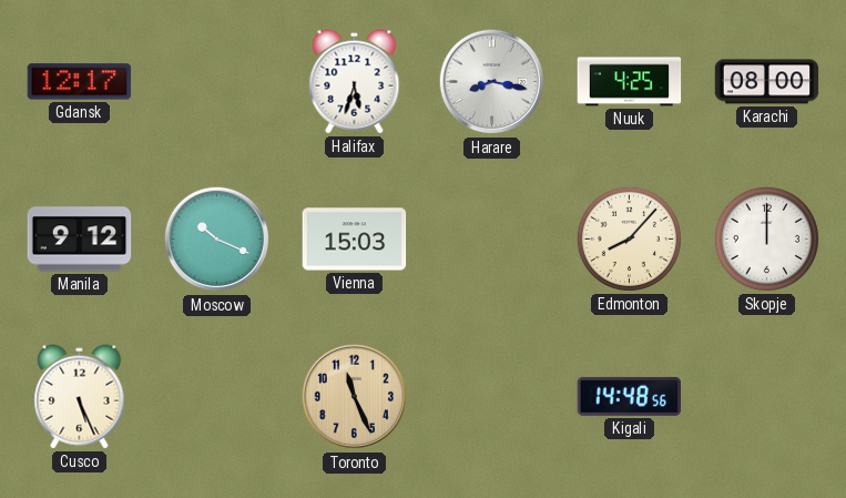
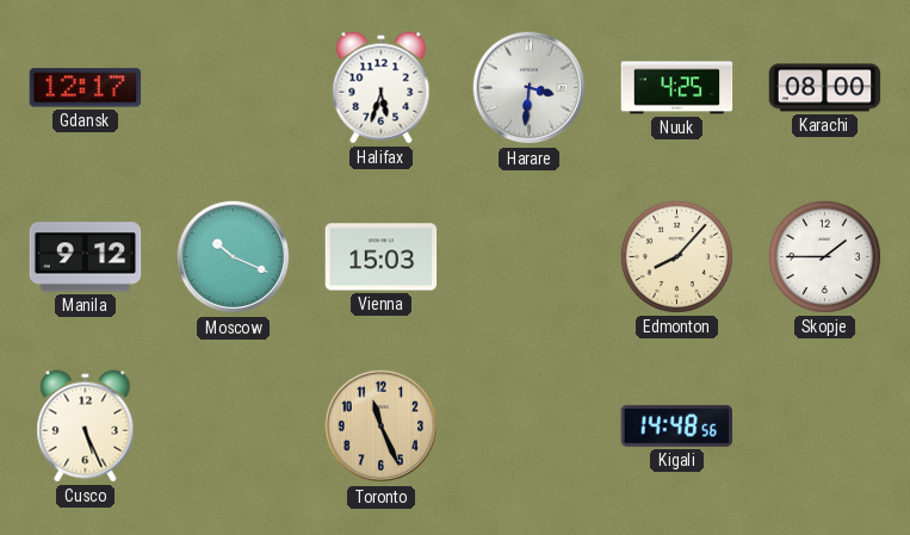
Harare: 8:17 -> 3:31 (530, 88)
Skopje: 12:00 -> 1:45 (824, 256)
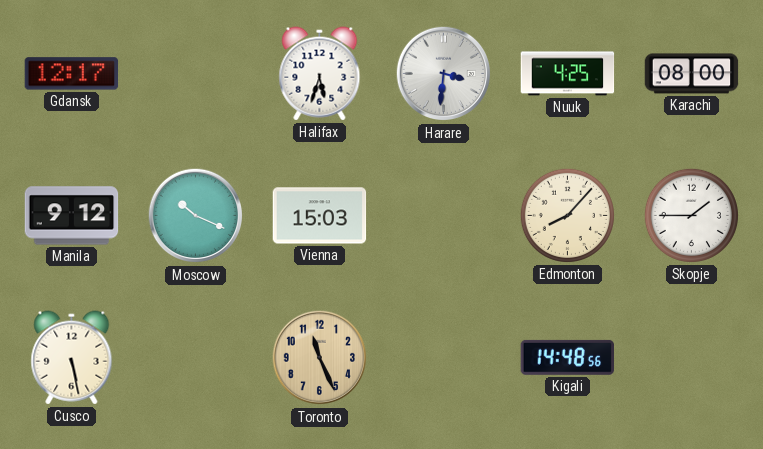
Cusco: 5:26 -> 5:28 (72, 358)
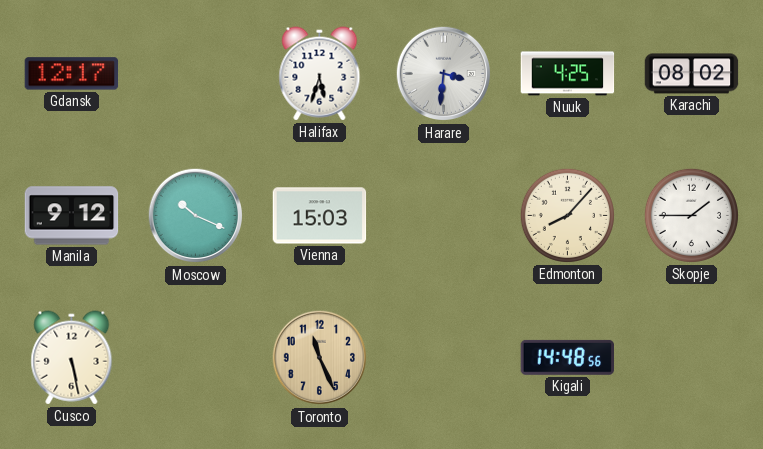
Karachi: 08:00 -> 08:02 (692, 74)
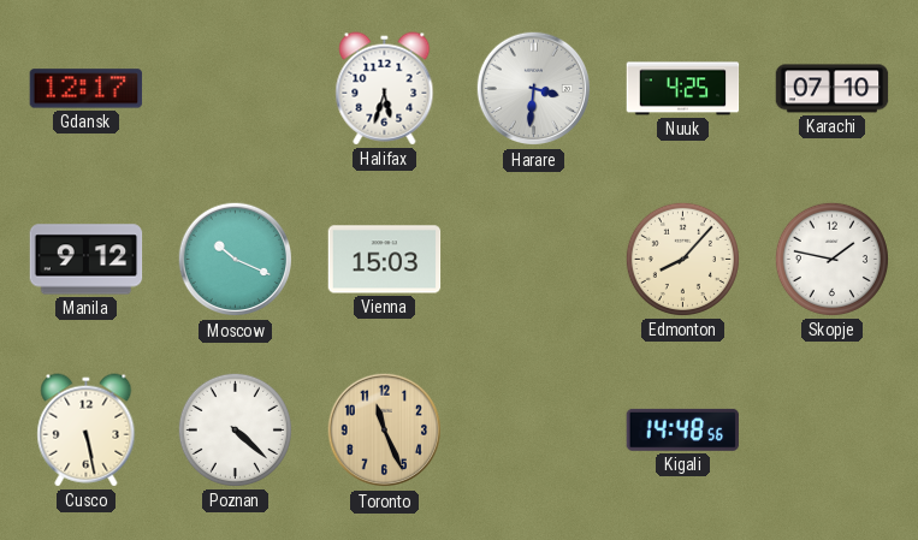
Karachi: 08:02 -> 07:10 (833, 89)
Skopje: 1:45 -> 1:47 (831, 259)
Poznan: none -> 4:22 (235, 429)
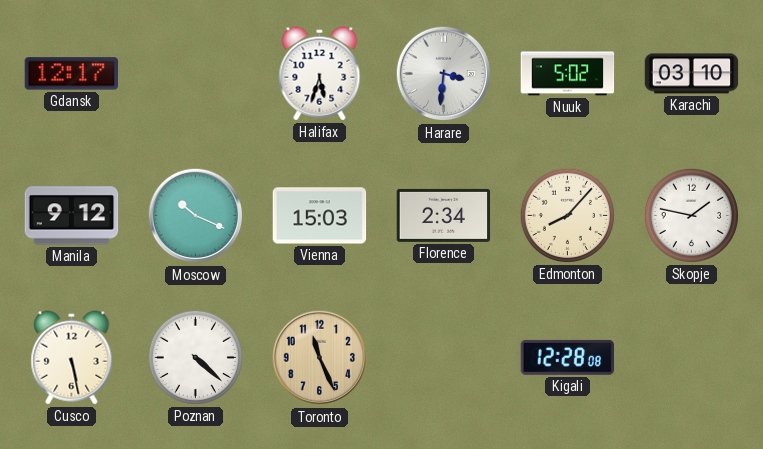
Nuuk: 4:25 -> 5:02 (568, 74)
Karachi: 07:10 -> 03:10 (692, 74)
Florence: none -> 2:34 (444, 215)
Kigali: 14:48 -> 12:28 (568, 357)
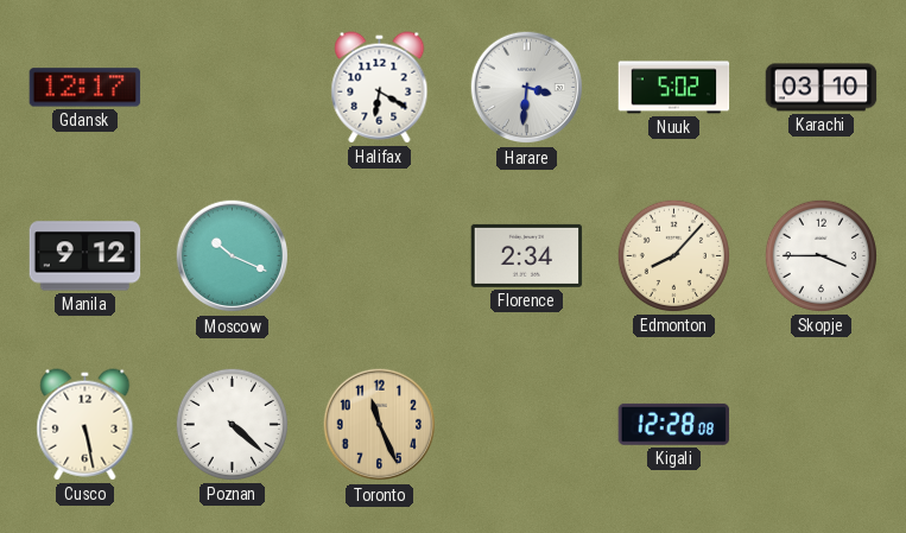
Halifax: 5:33 -> 6:20 (380, 88)
Vienna: 15:03 -> none (320, 216)
Skopje: 1:47 -> 3:45 (821, 255)
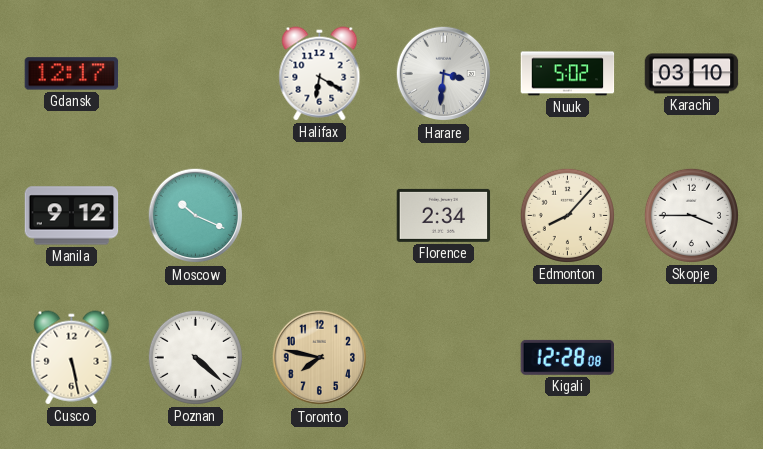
Toronto: 11:26 -> 7:47 (320, 358)
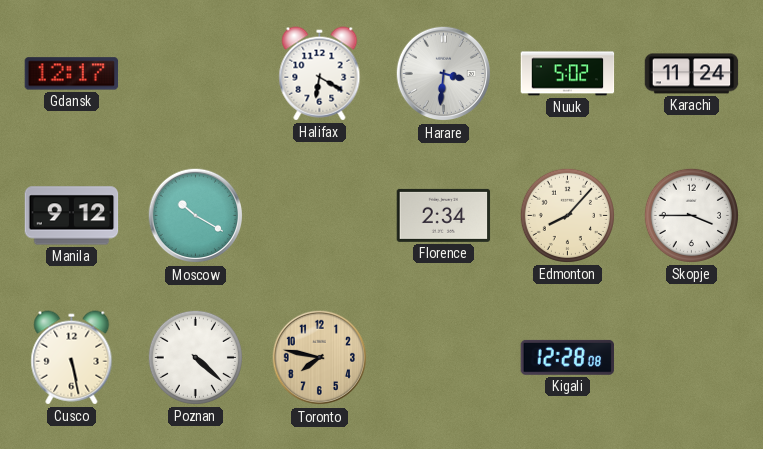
Karachi: 03:10 -> 11:24 (692, 74)
Moscow: 10:19 -> 10:20 (196, 216)
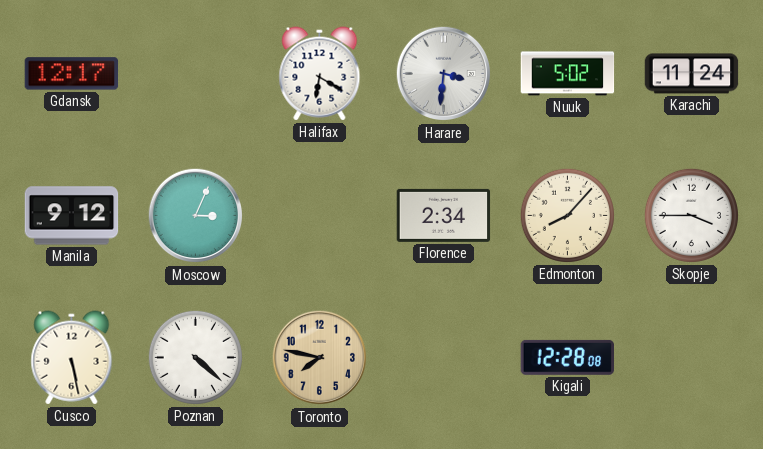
Moscow: 10:20 -> 3:04 (196, 216)
